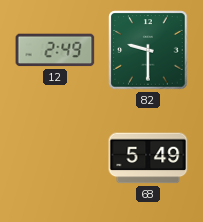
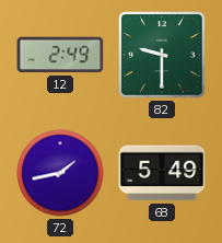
72: none -> 1:43 (60, 173)
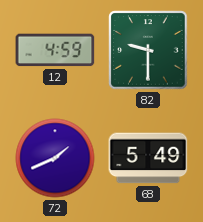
12: 2:49 -> 4:59 (55, 50)
72: 1:43 -> 1:41 (55, 158)
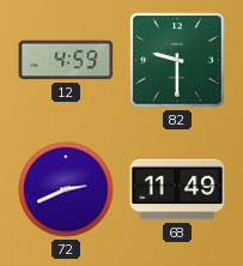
72: 1:41 -> 2:41 (66, 189)
68: 5:49 -> 11:49 (177, 189)
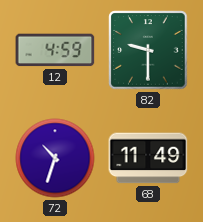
72: 2:41 -> 10:33 (55, 158)
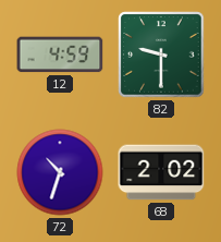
68: 11:49 -> 2:02 (161, 172)
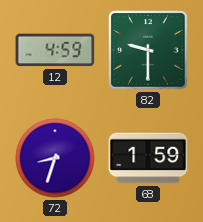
72: 10:33 -> 8:33 (55, 158)
68: 2:02 -> 1:59 (148, 158)
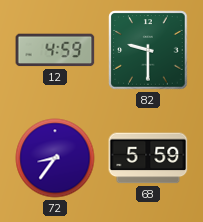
72: 8:33 -> 8:36 (55, 158)
68: 1:59 -> 5:59 (148, 158)
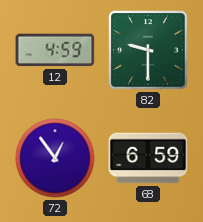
72: 8:36 -> 12:54 (55, 158)
68: 5:59 -> 6:59 (148, 158)
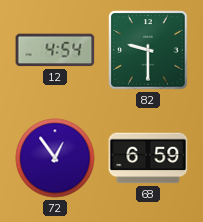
12: 4:59 -> 4:54 (55, 50)
